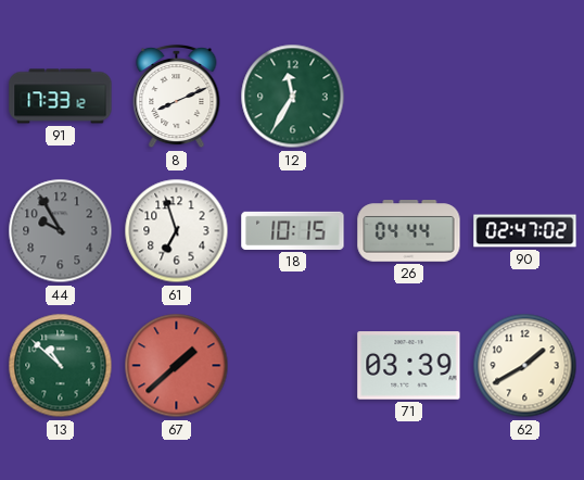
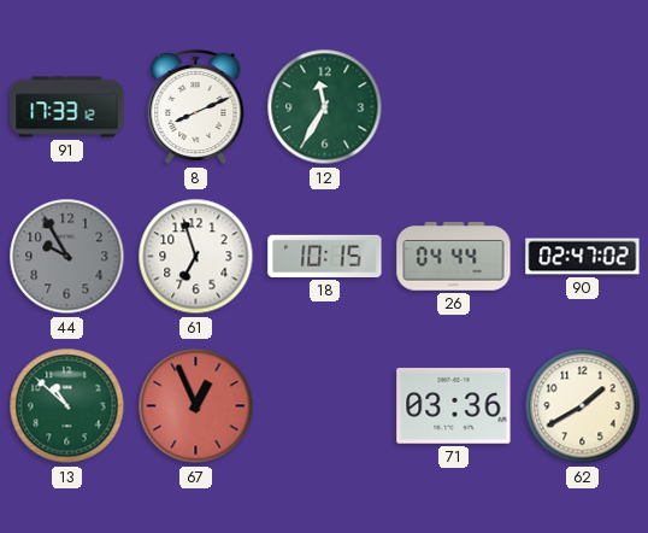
67: 1:38 -> 12:56 (196, 406)
71: 03:39 -> 03:36 (454, 406)
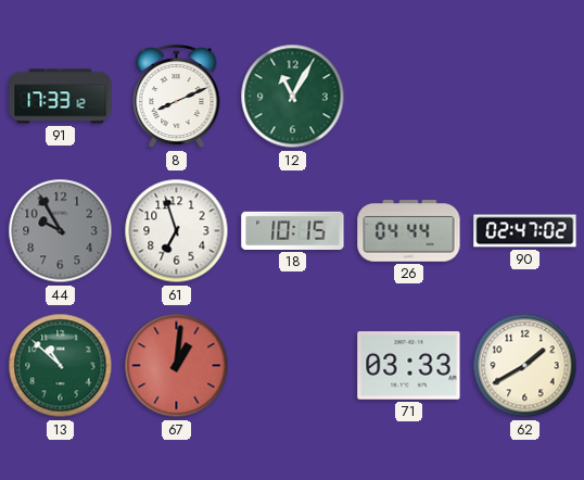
12: 11:35 -> 11:05 (293, 97)
67: 12:56 -> 1:01 (177, 366)
71: 03:36 -> 03:33 (409, 366)
